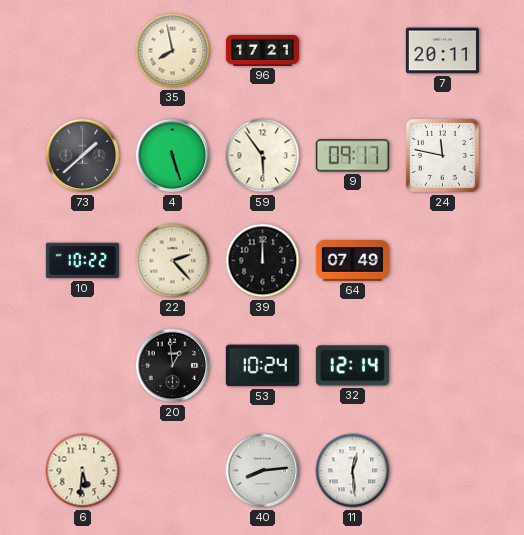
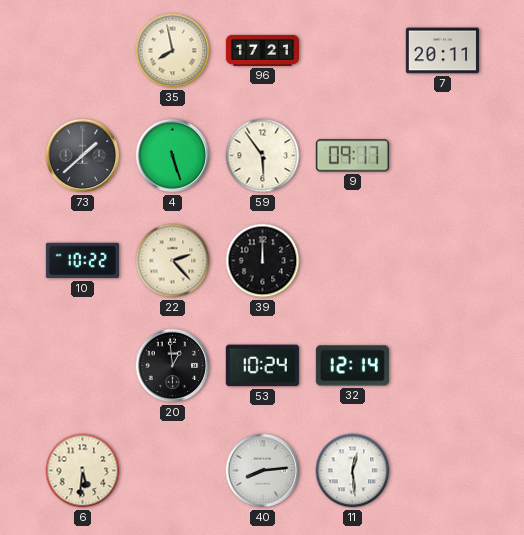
24: 11:47 -> none (442, 155)
64: 07:49 -> none (352, 261)
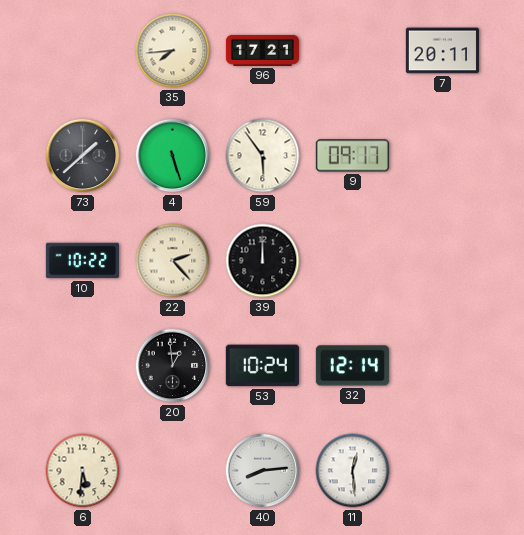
35: 7:58 -> 7:44 (173, 51)
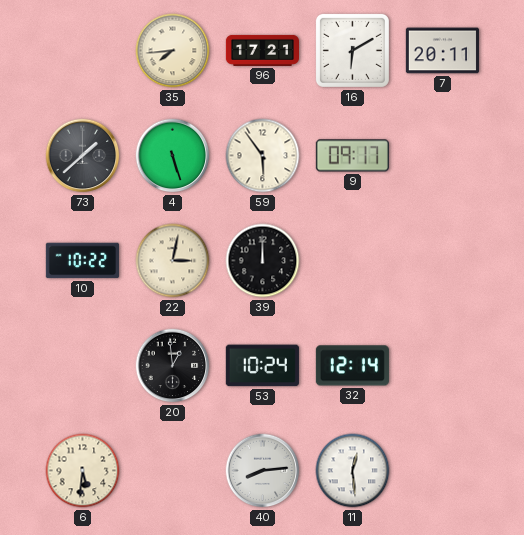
16: none -> 6:10 (352, 50)
22: 2:23 -> 3:02 (173, 261)
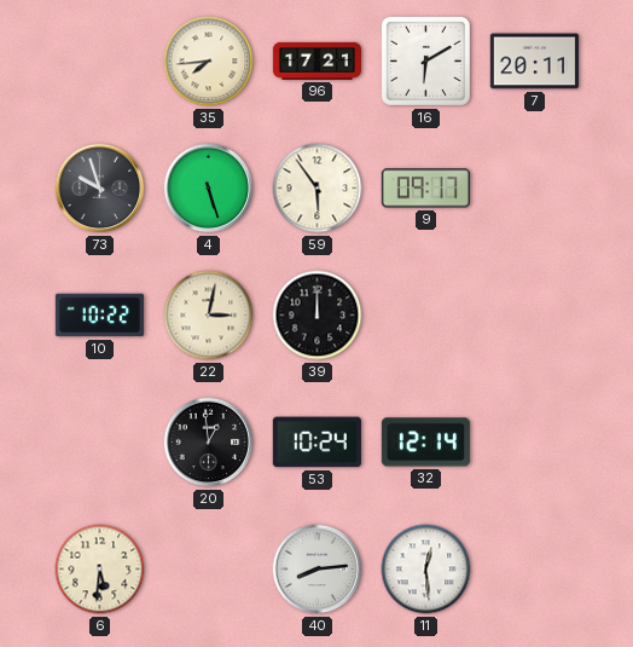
73: 1:38 -> 9:57 (100, 189)
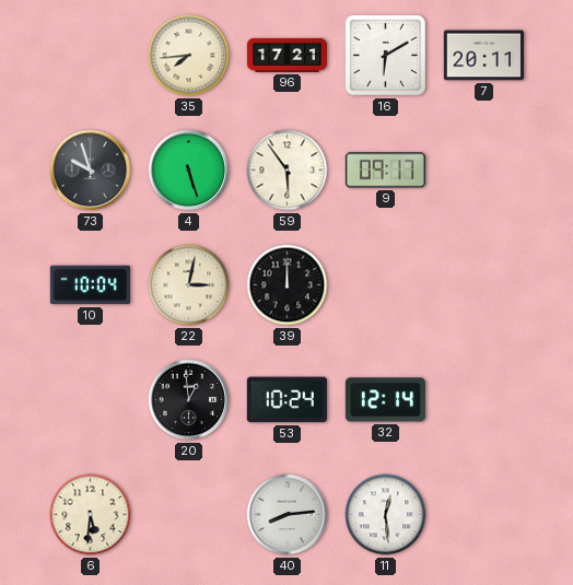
10: 10:22 -> 10:04 (90, 285)
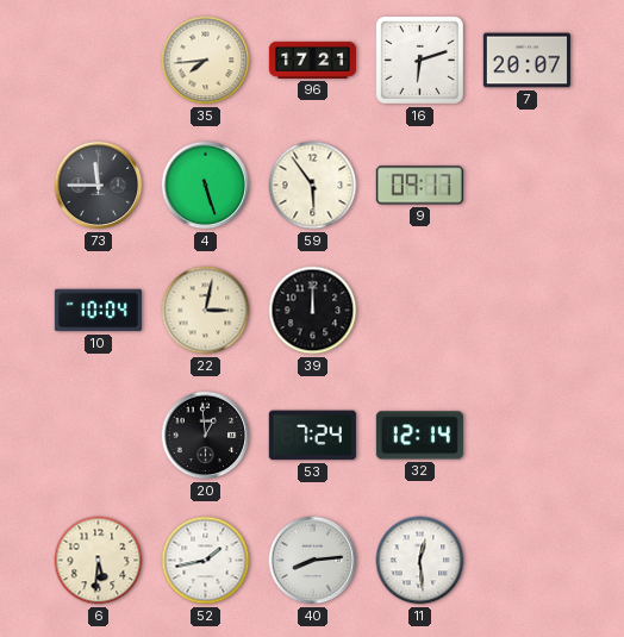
16: 6:10 -> 6:12 (419, 60)
7: 20:11 -> 20:07 (526, 61)
73: 9:57 -> 11:45 (99, 186)
53: 10:24 -> 7:24 (312, 436)
52: none -> 1:43 (206, 561)
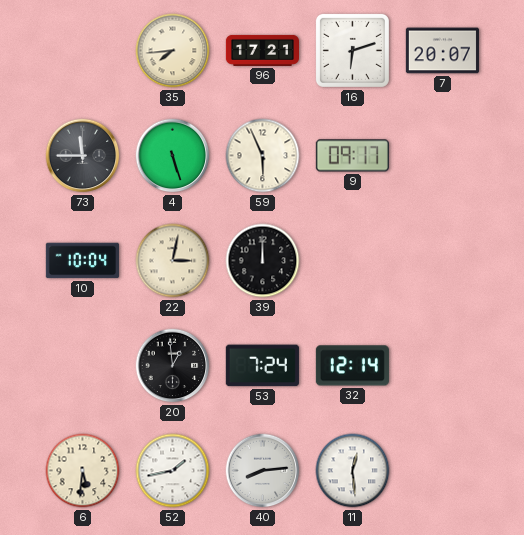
59: 5:54 -> 5:56 (263, 156)
